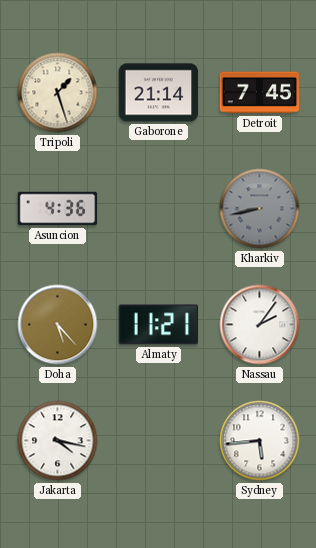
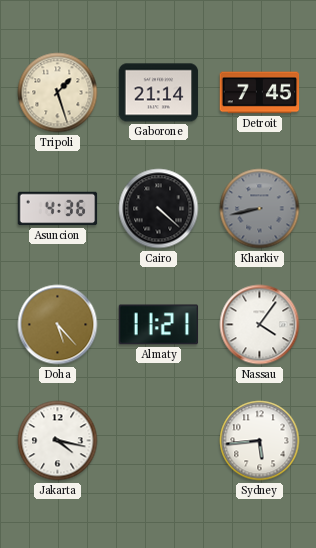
Cairo: none -> 4:22 (159, 209)
Nassau: 2:06 -> 4:06 (260, 325)
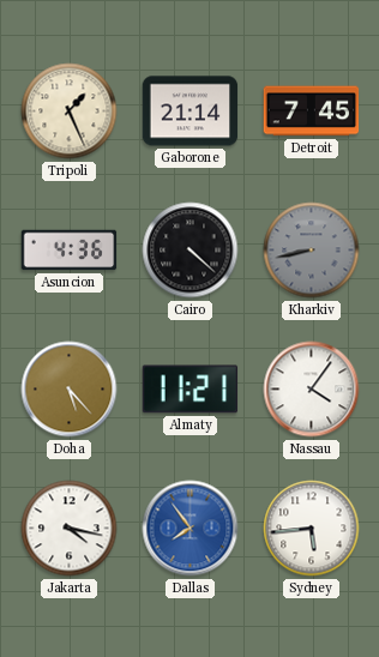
Tripoli: 1:27 -> 1:26 (70, 111)
Dallas: none -> 7:54 (191, 529)
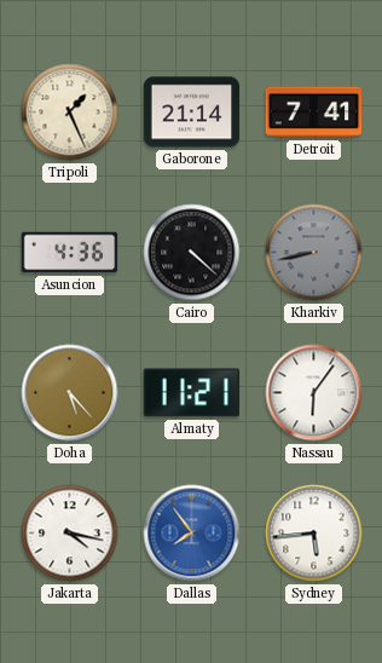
Detroit: 7:45 -> 7:41 (314, 113)
Nassau: 4:06 -> 6:06 (314, 393)
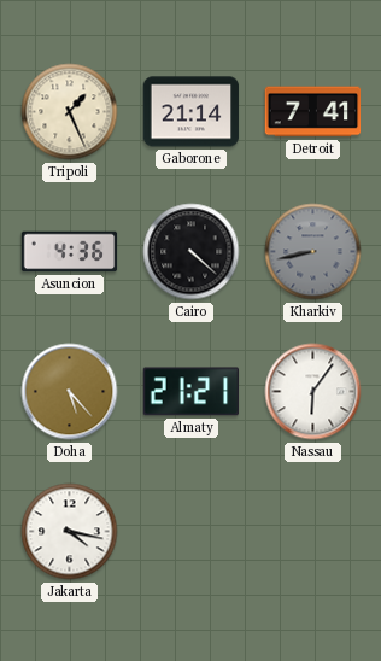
Almaty: 11:21 -> 21:21 (192, 392)
Dallas: 7:54 -> none (192, 534)
Sydney: 5:44 -> none (314, 534)
